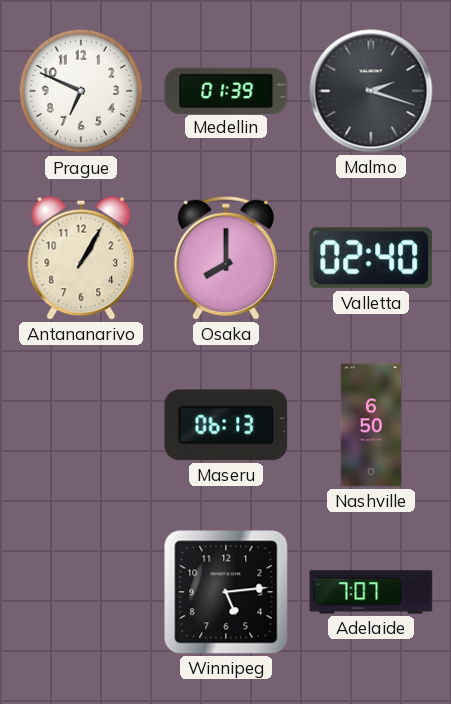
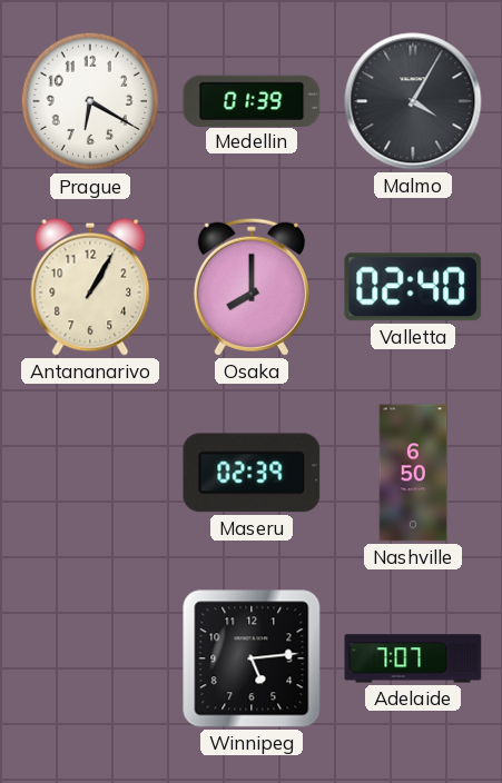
Prague: 6:49 -> 6:20 (90, 101)
Malmo: 2:18 -> 4:05 (413, 101)
Maseru: 06:13 -> 02:39 (252, 473)
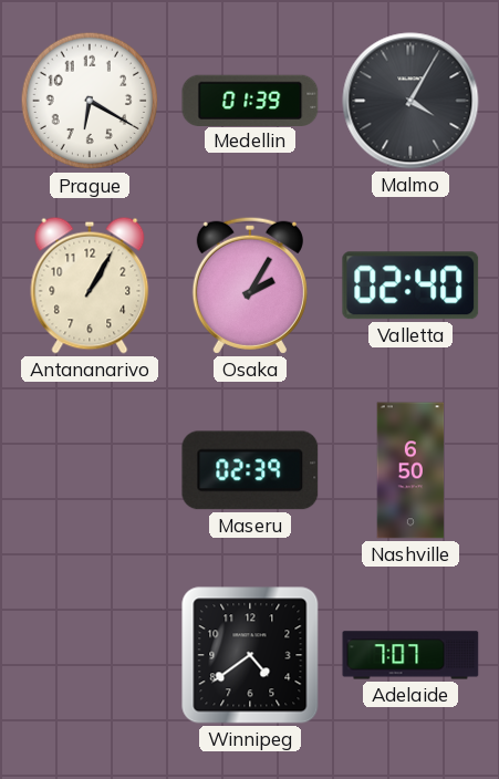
Osaka: 8:00 -> 2:05 (250, 285)
Winnipeg: 5:14 -> 4:39 (250, 655)
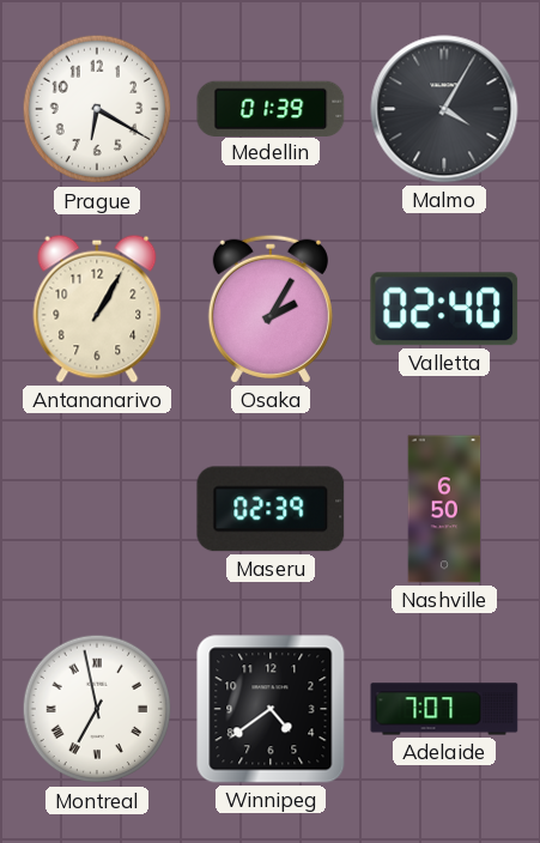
Montreal: none -> 6:58 (97, 709)
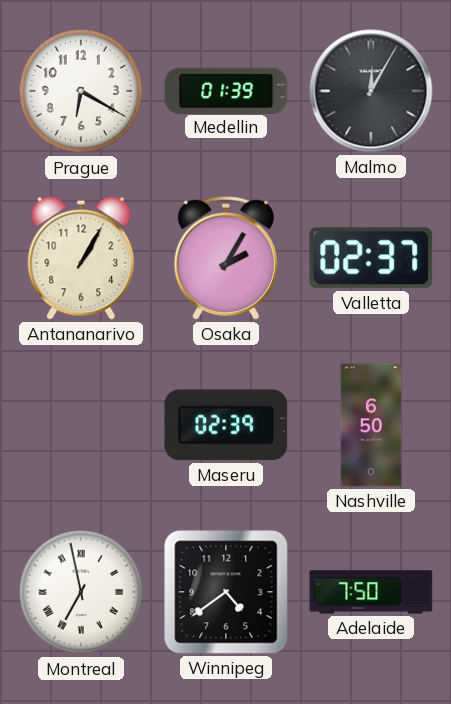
Malmo: 4:05 -> 12:05 (371, 91)
Valletta: 02:40 -> 02:37 (371, 258)
Adelaide: 7:07 -> 7:50 (371, 592)
